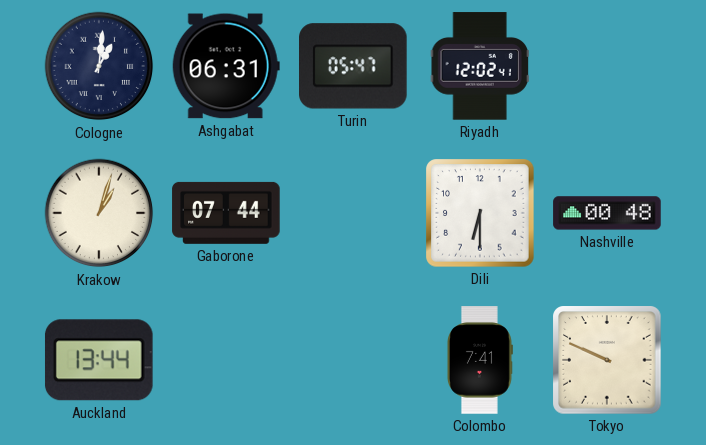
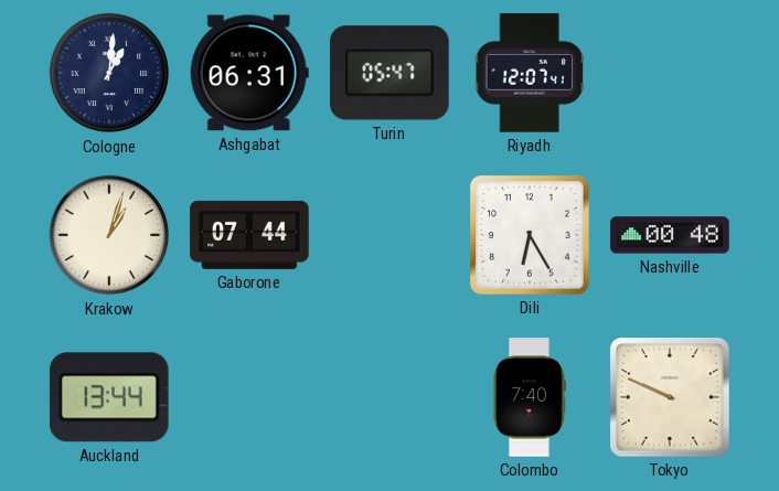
Riyadh: 12:02 -> 12:07 (529, 73)
Dili: 6:30 -> 6:25 (530, 235)
Colombo: 7:41 -> 7:40 (529, 397)
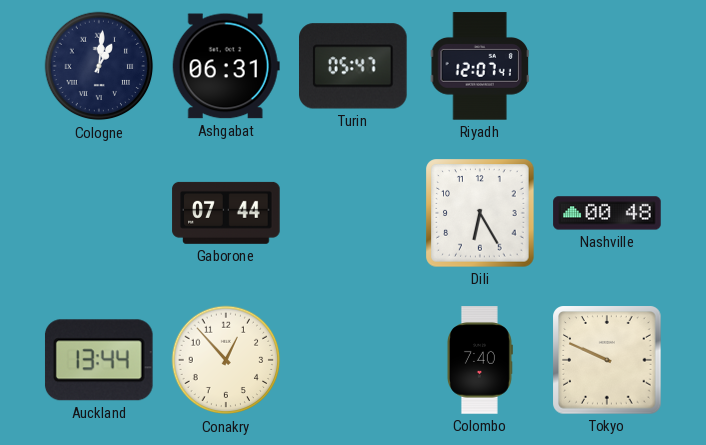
Krakow: 1:03 -> none (109, 235)
Conakry: none -> 12:53 (226, 360)
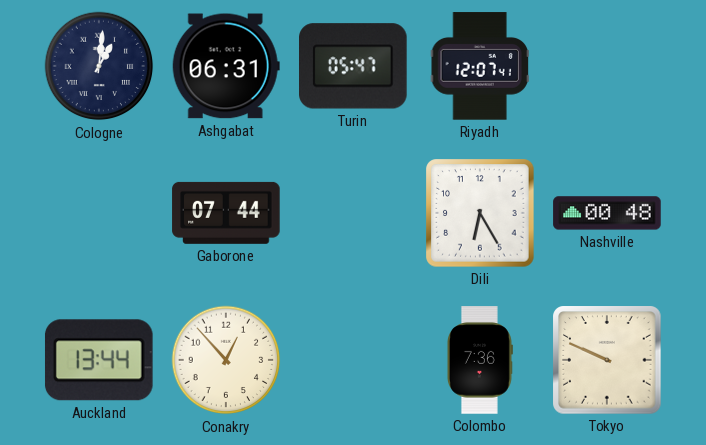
Colombo: 7:40 -> 7:36 (479, 360)
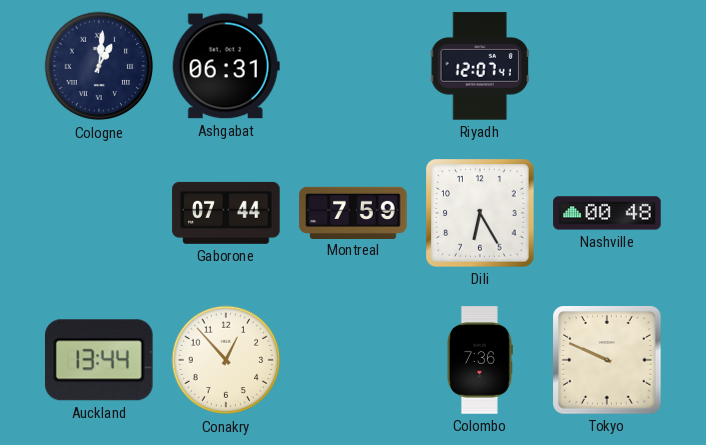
Turin: 05:47 -> none (354, 66)
Montreal: none -> 7:59 (353, 212)
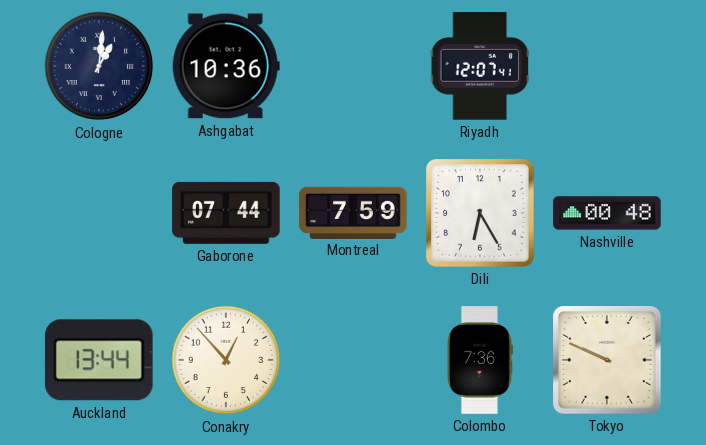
Ashgabat: 06:31 -> 10:36 (226, 66)
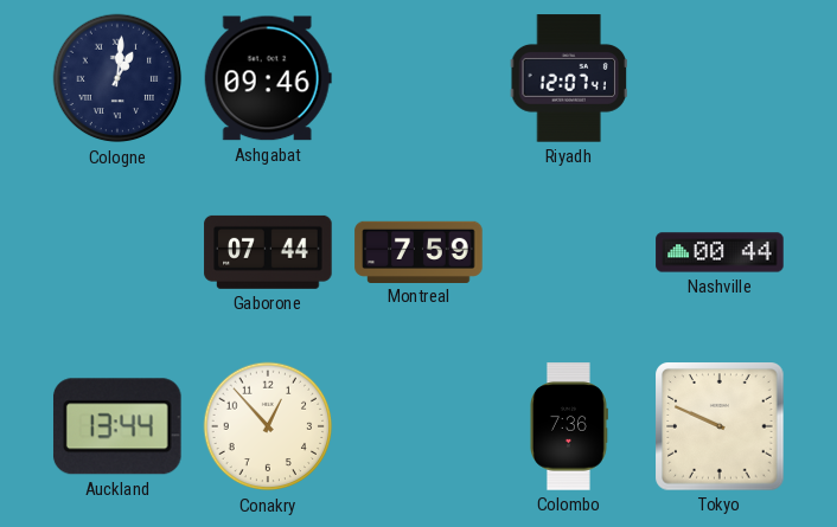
Ashgabat: 10:36 -> 09:46 (268, 78)
Dili: 6:25 -> none (480, 213)
Nashville: 00:48 -> 00:44 (720, 252)
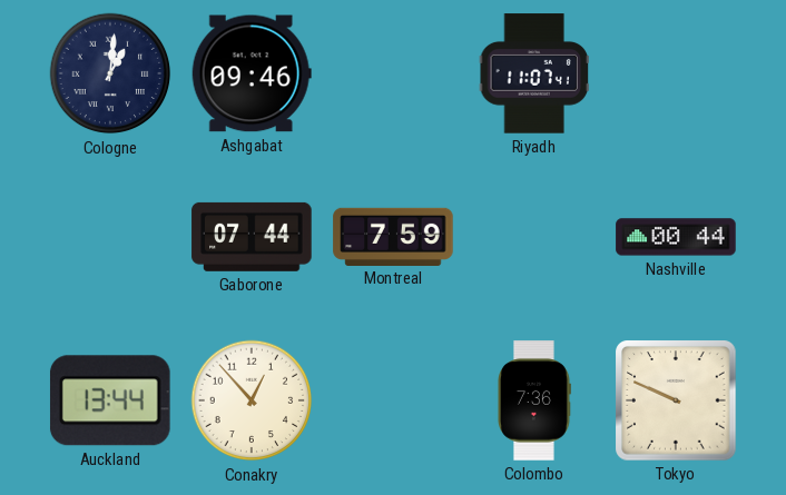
Riyadh: 12:07 -> 11:07 (533, 73)
